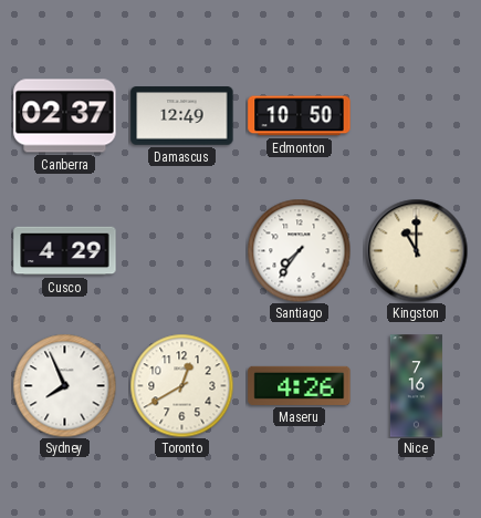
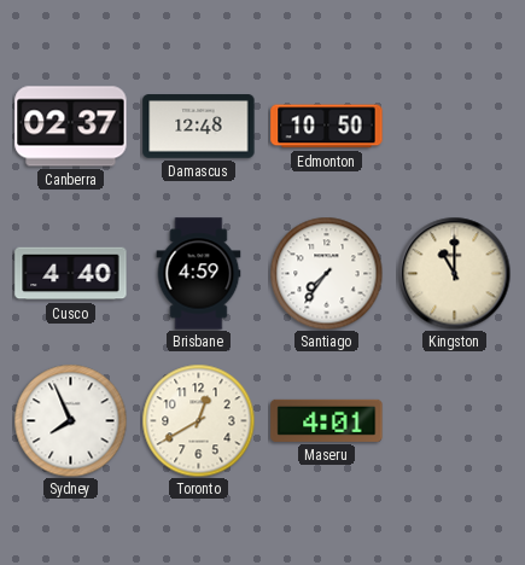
Damascus: 12:49 -> 12:48 (199, 127)
Cusco: 4:29 -> 4:40 (71, 274)
Brisbane: none -> 4:59 (199, 274)
Maseru: 4:26 -> 4:01 (327, 420)
Nice: 7:16 -> none (416, 386)
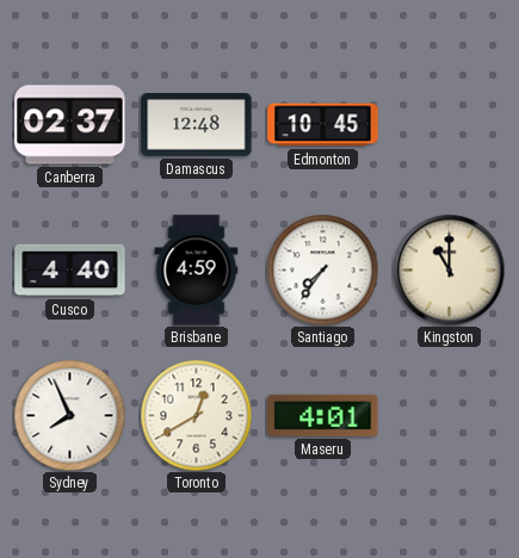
Edmonton: 10:50 -> 10:45 (323, 125)
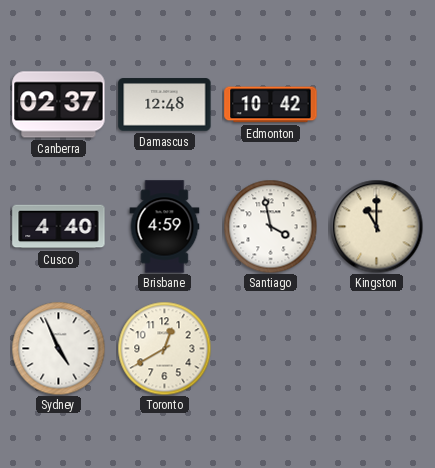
Edmonton: 10:45 -> 10:42 (271, 105)
Santiago: 7:36 -> 3:58 (270, 226)
Sydney: 7:56 -> 4:56 (58, 348)
Maseru: 4:01 -> none (323, 415)
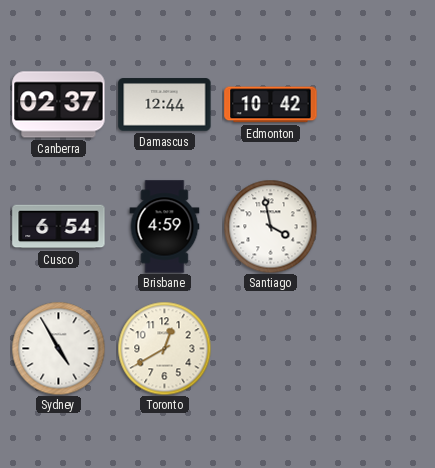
Damascus: 12:48 -> 12:44 (165, 105)
Cusco: 4:40 -> 6:54 (59, 227)
Kingston: 11:00 -> none (376, 226)
Sydney: 4:56 -> 4:55 (58, 348)
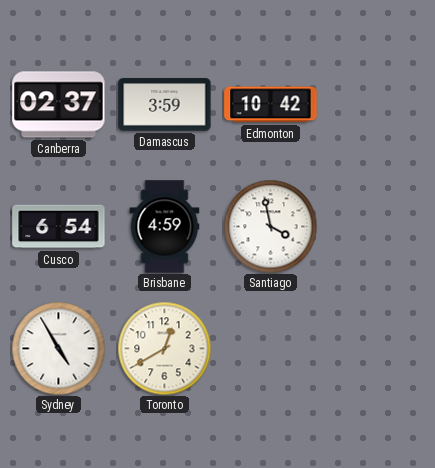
Damascus: 12:44 -> 3:59 (165, 105)
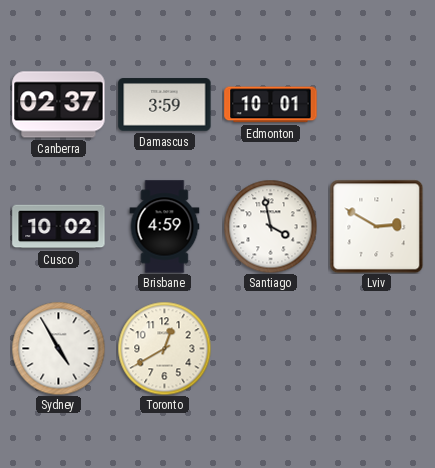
Edmonton: 10:42 -> 10:01 (271, 105)
Cusco: 6:54 -> 10:02 (59, 227)
Lviv: none -> 2:50 (376, 226)
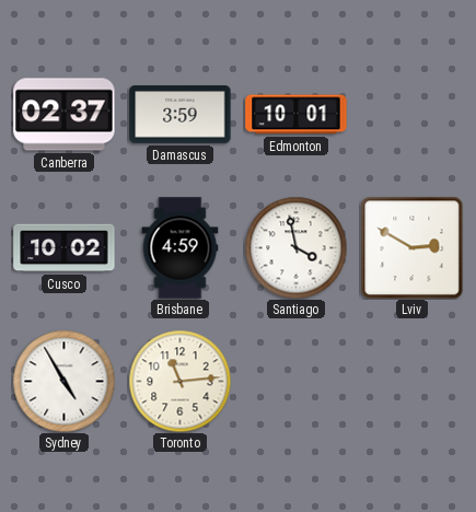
Toronto: 12:40 -> 11:14 (179, 381)
